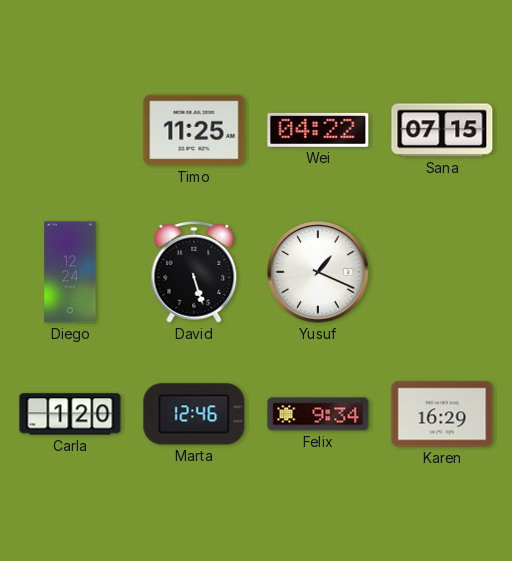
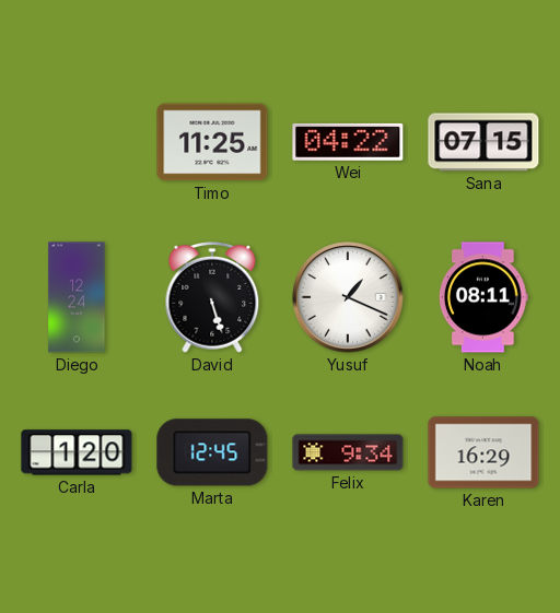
Noah: none -> 08:11 (483, 297)
Marta: 12:46 -> 12:45 (212, 452)
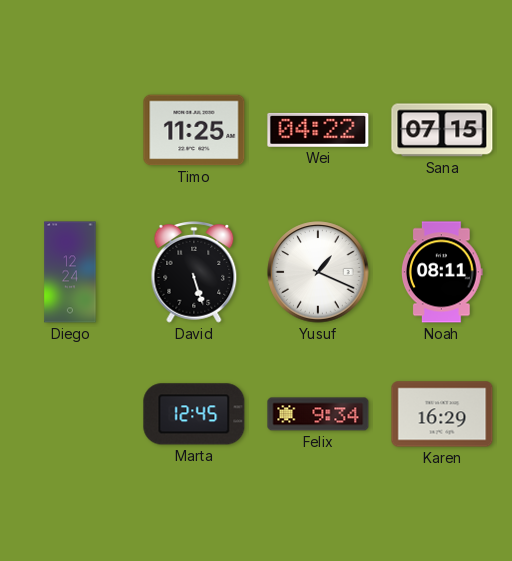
Carla: 1:20 -> none (77, 452)
